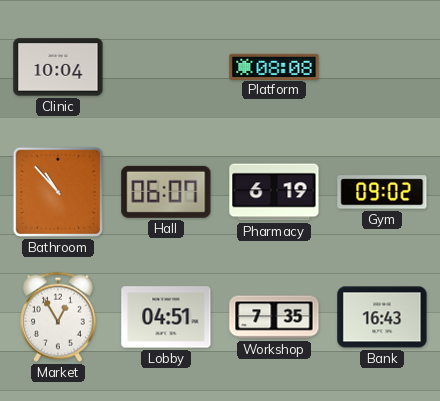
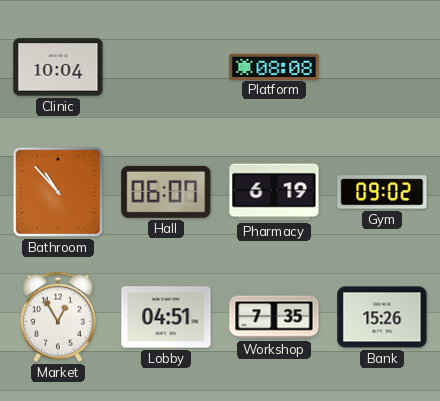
Bank: 16:43 -> 15:26 (382, 317)
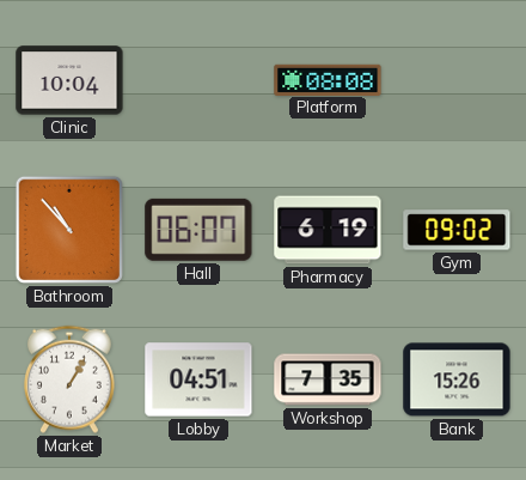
Market: 12:55 -> 1:05 (69, 379)
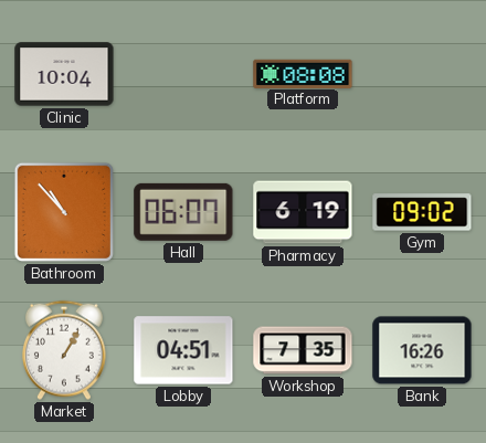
Bank: 15:26 -> 16:26 (422, 350)
